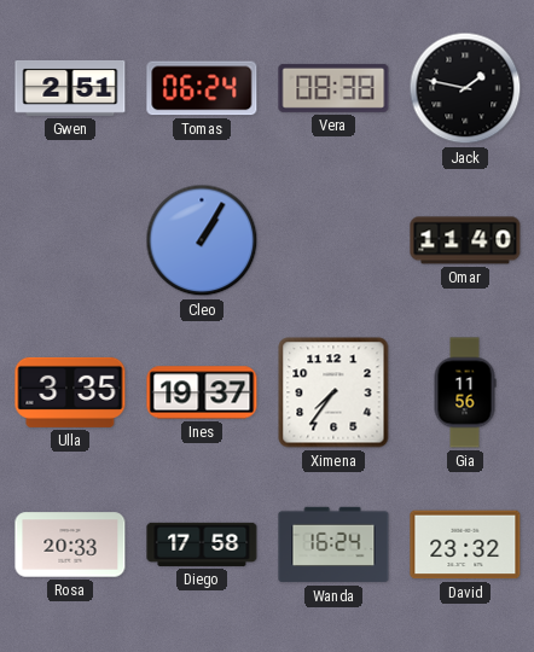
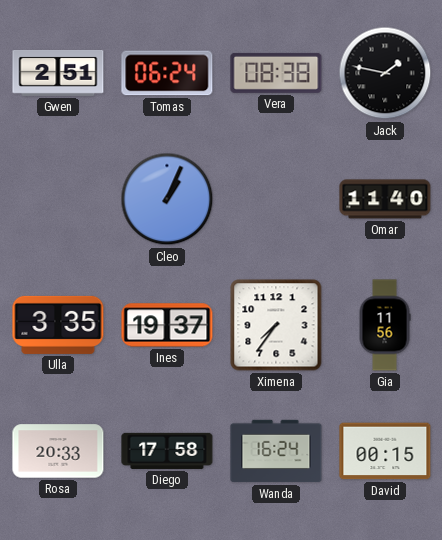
Cleo: 1:05 -> 1:04 (167, 199)
David: 23:32 -> 00:15 (385, 451)
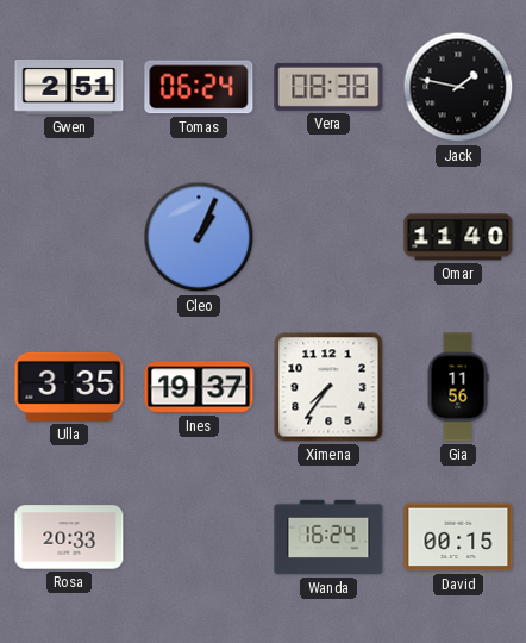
Diego: 17:58 -> none (167, 451)
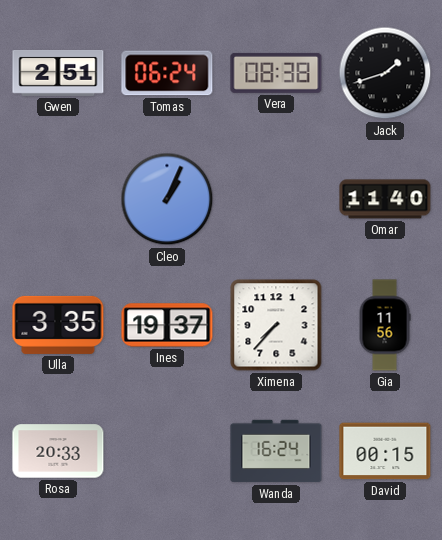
Jack: 1:47 -> 1:42 (385, 73)
Ximena: 7:36 -> 7:37 (276, 325)
